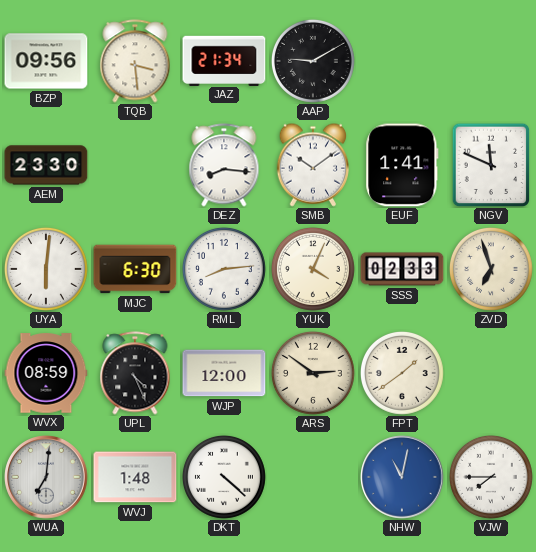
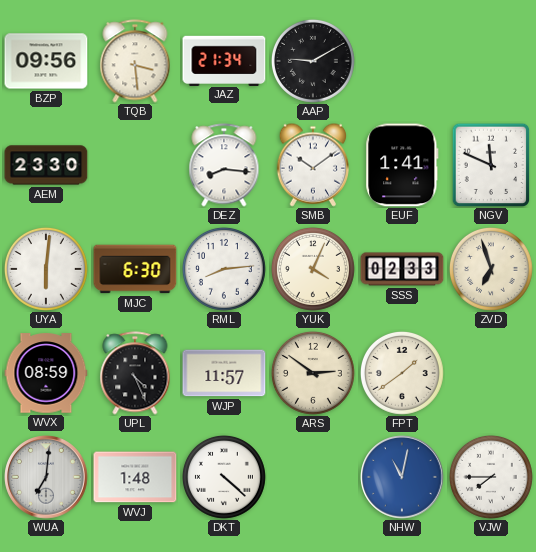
WJP: 12:00 -> 11:57 (224, 373)
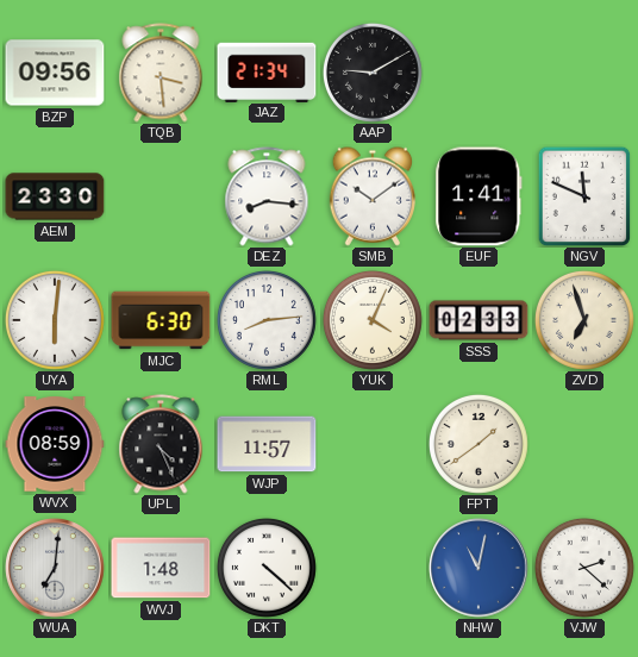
ARS: 2:51 -> none (313, 373)
VJW: 7:45 -> 2:22 (584, 568)
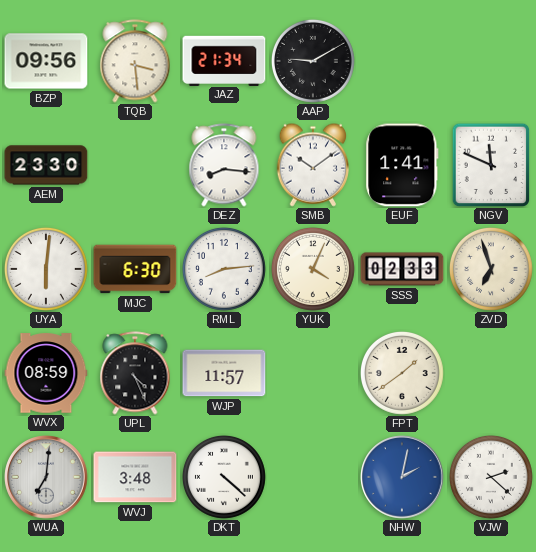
WVJ: 1:48 -> 3:48 (135, 477)
NHW: 11:02 -> 2:02 (402, 477)
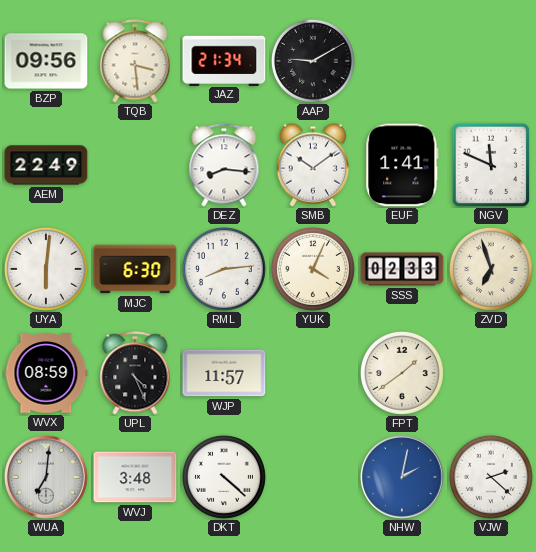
AEM: 23:30 -> 22:49 (46, 165)
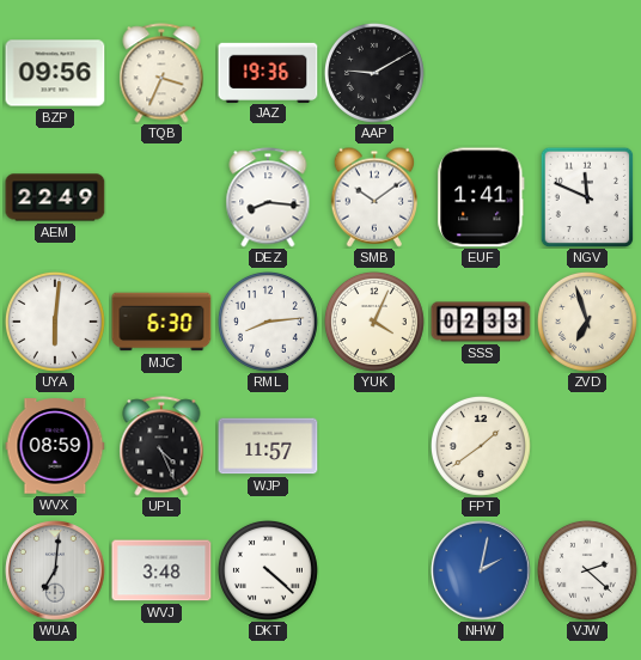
TQB: 3:29 -> 3:34 (161, 73)
JAZ: 21:34 -> 19:36 (268, 72)
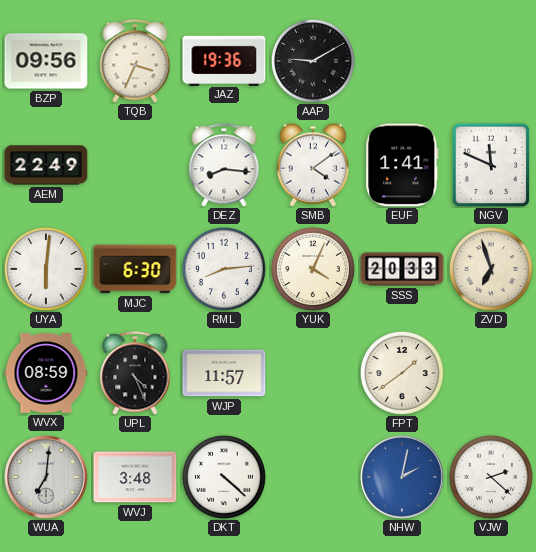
SMB: 10:09 -> 4:09 (312, 165)
SSS: 02:33 -> 20:33 (402, 269)
